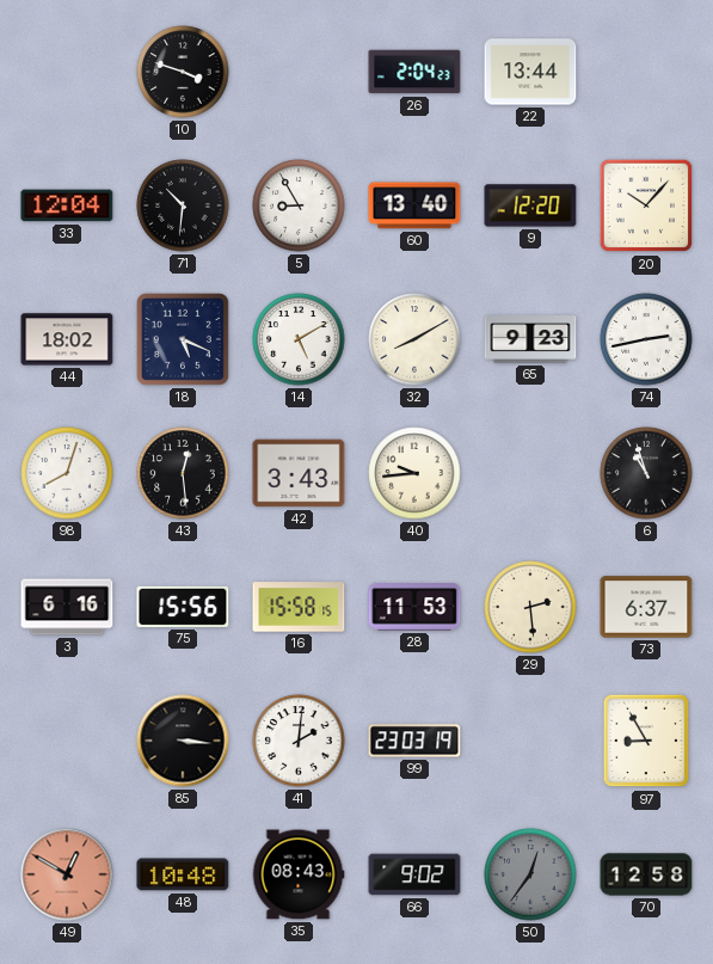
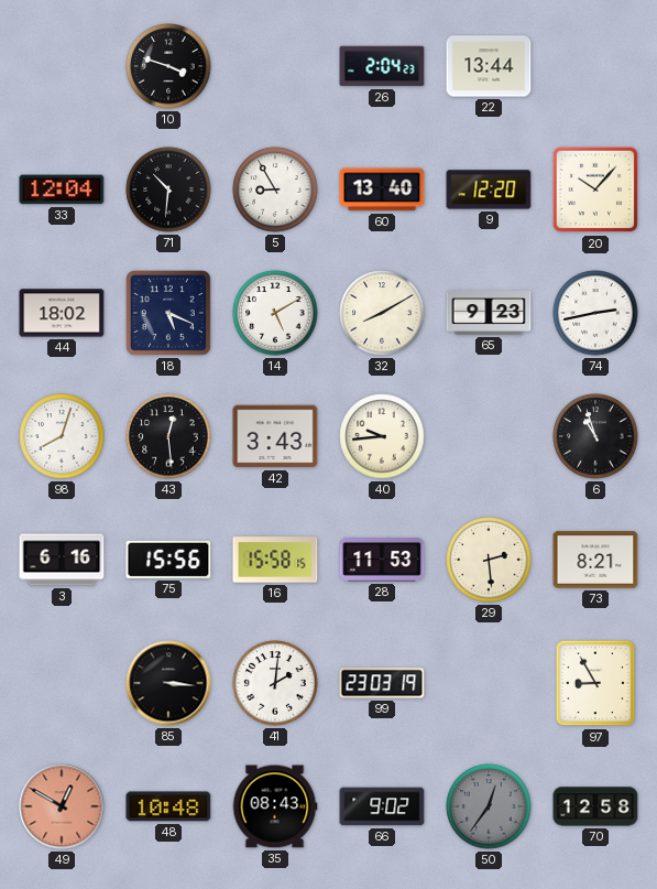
73: 6:37 -> 8:21 (595, 560)
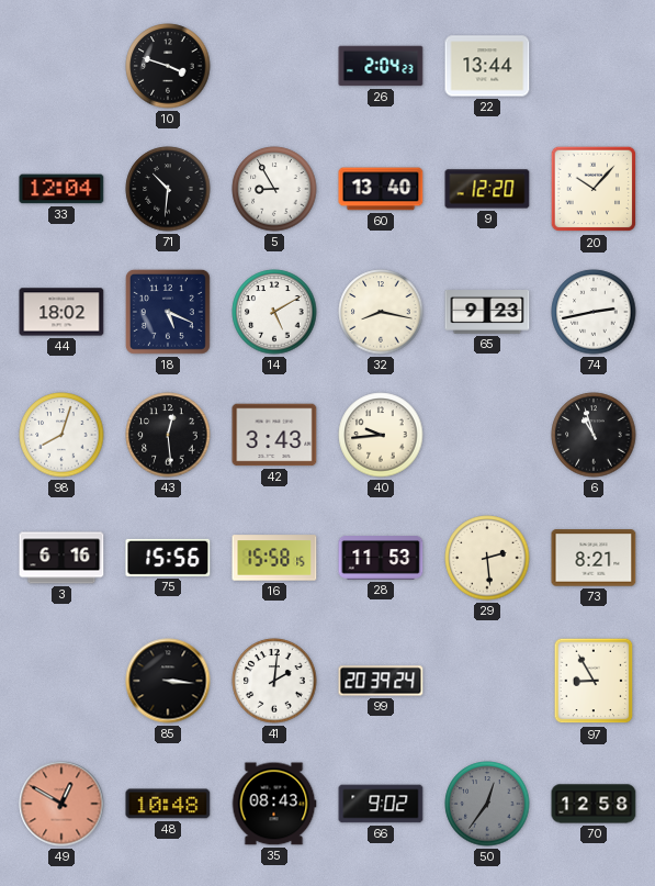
32: 8:10 -> 8:17 (381, 312)
99: 23:03 -> 20:39 (381, 681)
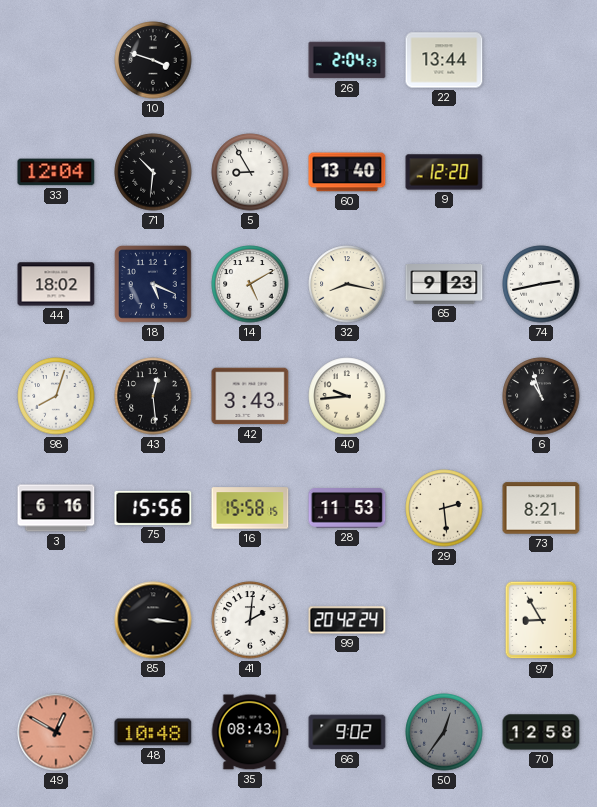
20: 10:07 -> none (594, 189)
99: 20:39 -> 20:42 (347, 620)
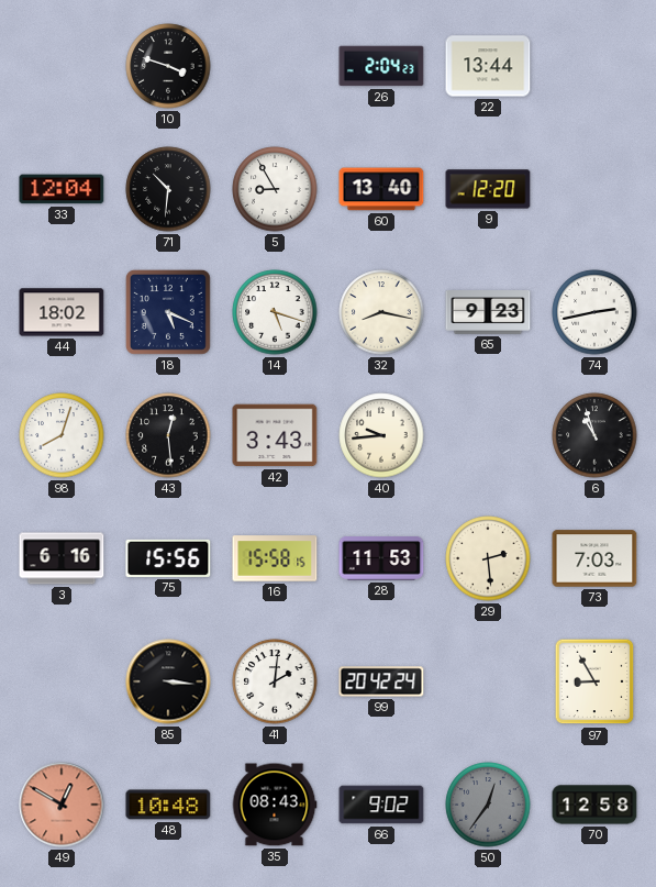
14: 5:10 -> 5:18 (275, 312)
73: 8:21 -> 7:03 (594, 558)
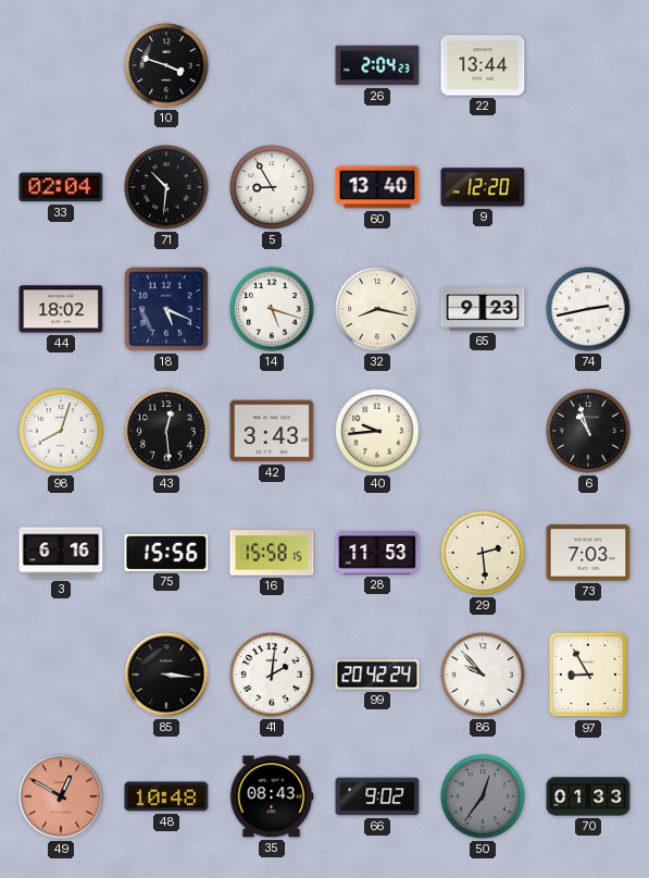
33: 12:04 -> 02:04 (61, 187)
86: none -> 9:53 (483, 675)
70: 12:58 -> 01:33 (588, 796)
